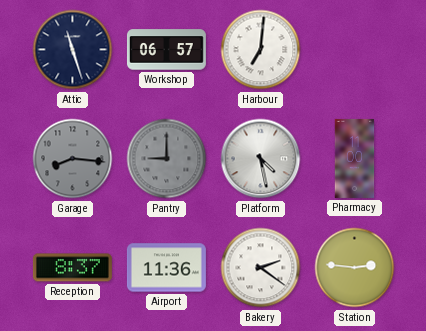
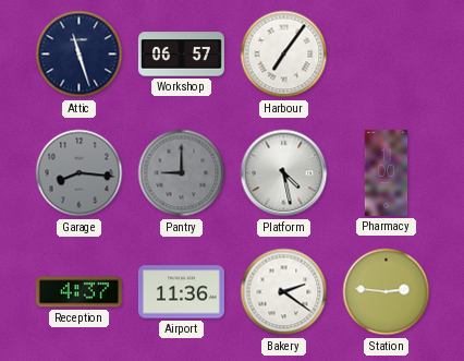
Harbour: 7:01 -> 7:06 (284, 55)
Reception: 8:37 -> 4:37 (78, 292)
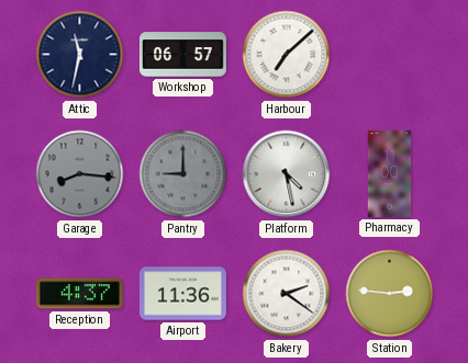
Attic: 11:27 -> 11:32 (80, 55)
Harbour: 7:06 -> 7:08 (287, 55)
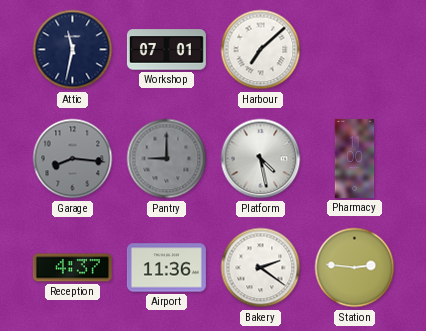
Workshop: 06:57 -> 07:01 (166, 50)
